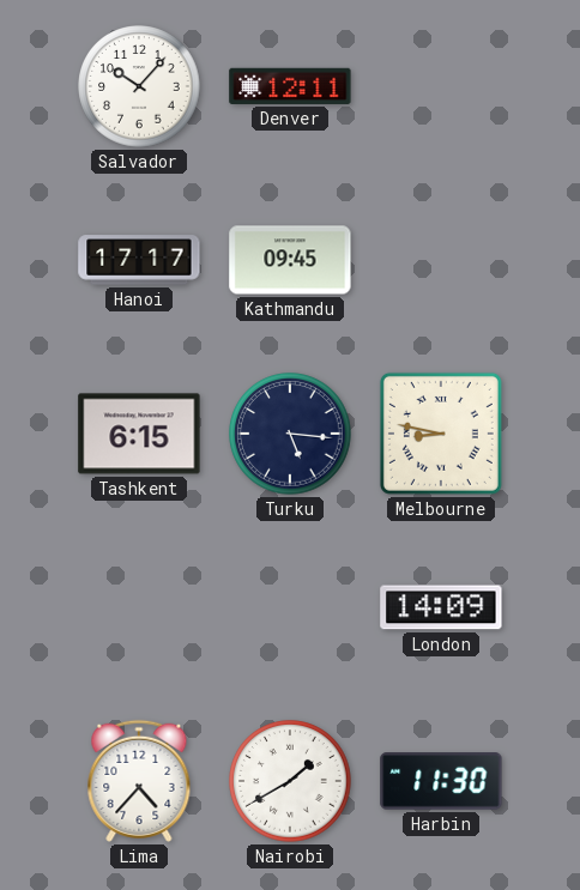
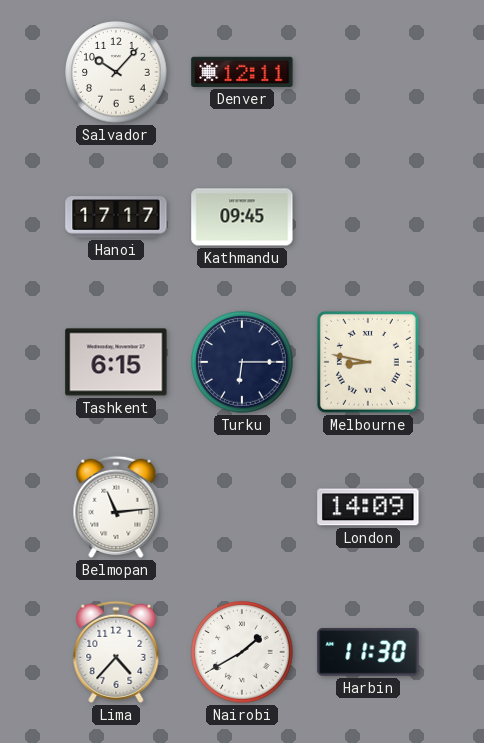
Turku: 5:16 -> 6:15 (242, 362)
Belmopan: none -> 11:14 (116, 507)
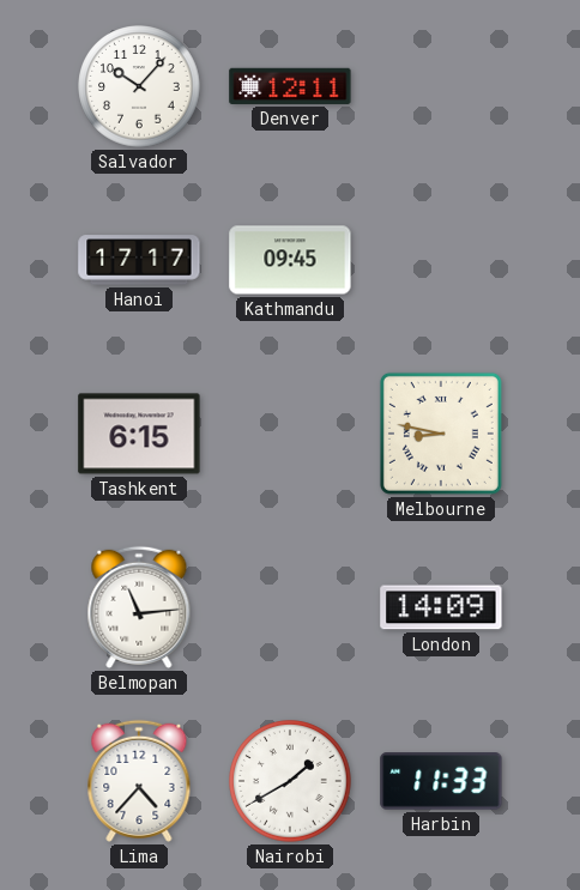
Turku: 6:15 -> none (242, 362)
Harbin: 11:30 -> 11:33 (441, 781)
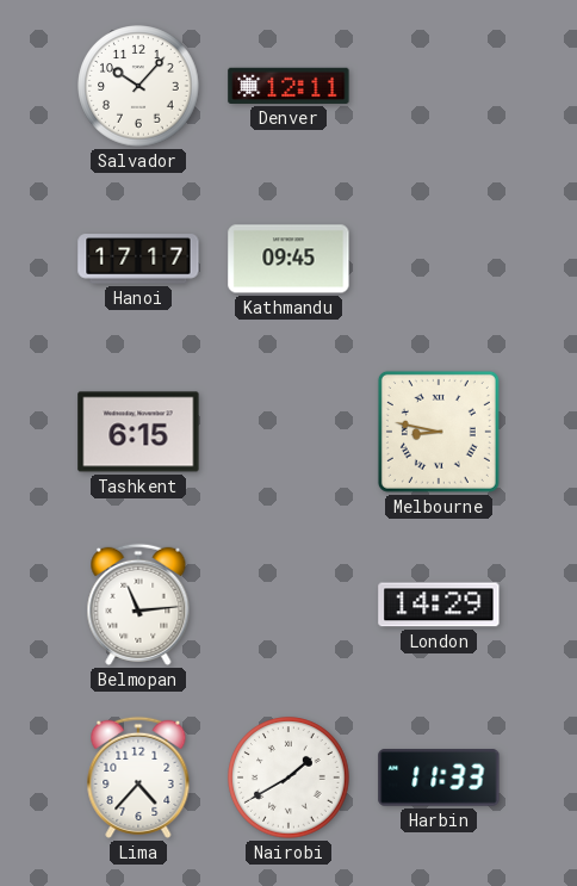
London: 14:09 -> 14:29 (439, 605)
